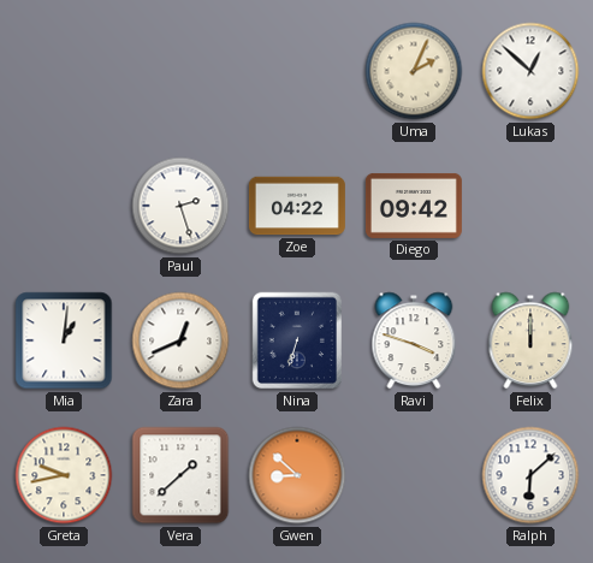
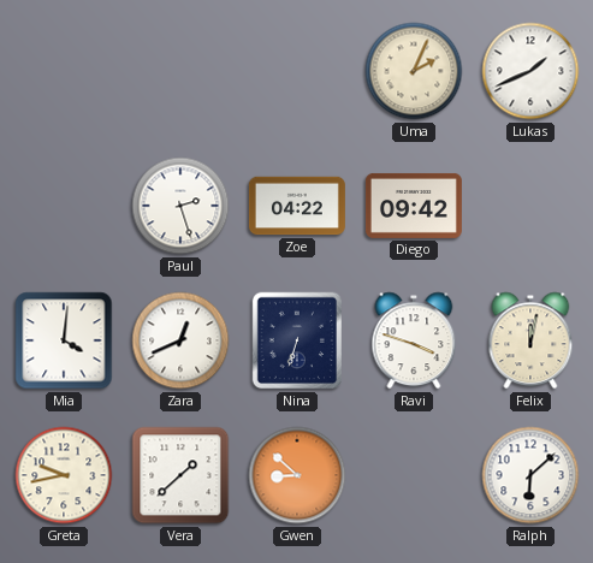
Lukas: 12:52 -> 1:41 (530, 71)
Mia: 1:01 -> 4:01 (64, 340)
Felix: 12:00 -> 12:02 (530, 340)
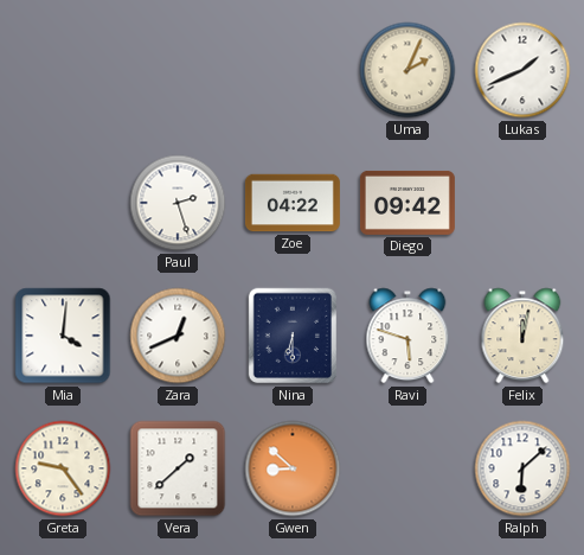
Nina: 6:33 -> 6:30 (293, 336)
Ravi: 3:48 -> 5:48 (407, 336)
Greta: 9:43 -> 9:24 (63, 468)
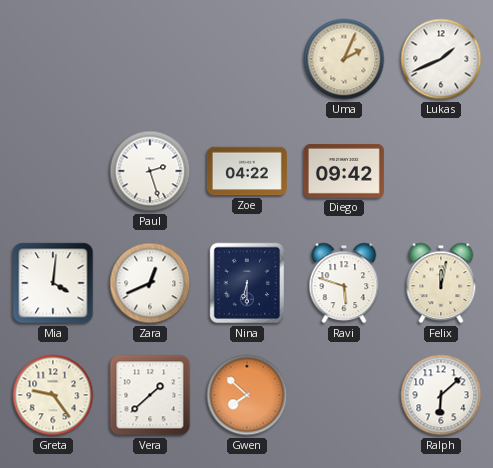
Gwen: 8:52 -> 7:52 (247, 395)
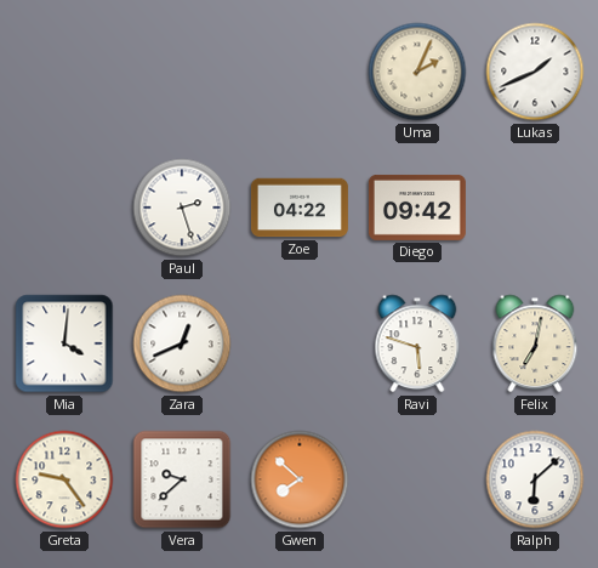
Nina: 6:30 -> none (247, 283)
Felix: 12:02 -> 7:02 (535, 343)
Vera: 1:38 -> 9:38 (182, 479)
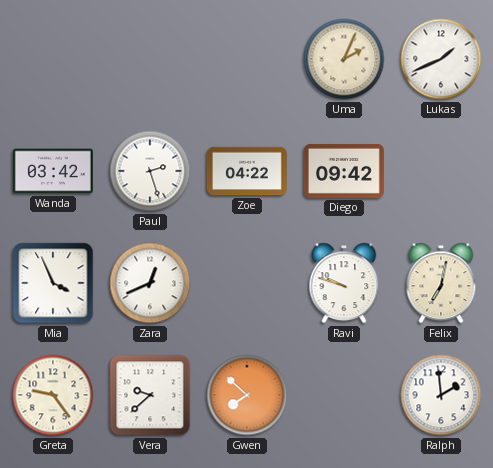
Wanda: none -> 03:42 (53, 171)
Mia: 4:01 -> 3:56 (53, 283)
Ravi: 5:48 -> 9:48 (344, 283)
Ralph: 6:08 -> 1:59 (441, 395)
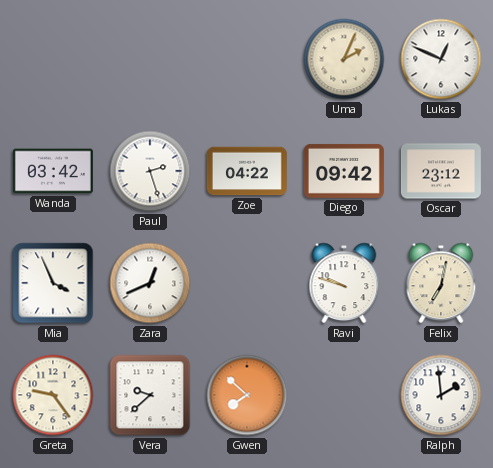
Lukas: 1:41 -> 12:49 (441, 59)
Oscar: none -> 23:12 (441, 171)
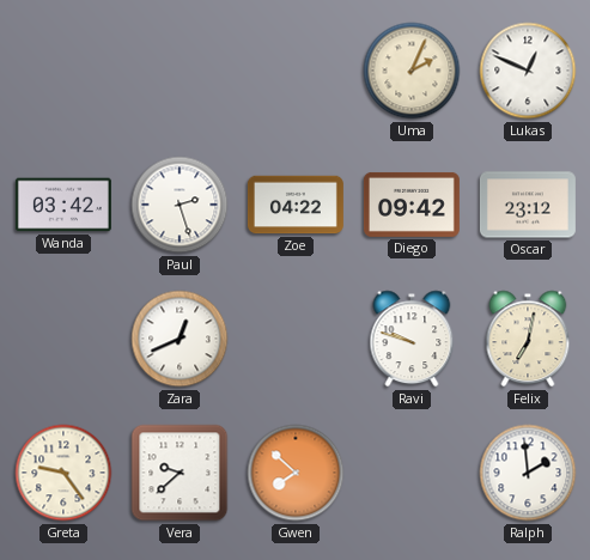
Mia: 3:56 -> none (53, 283)
